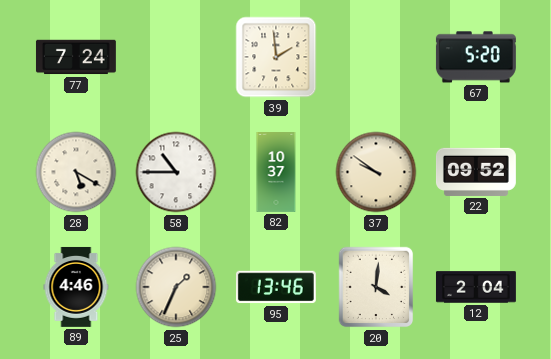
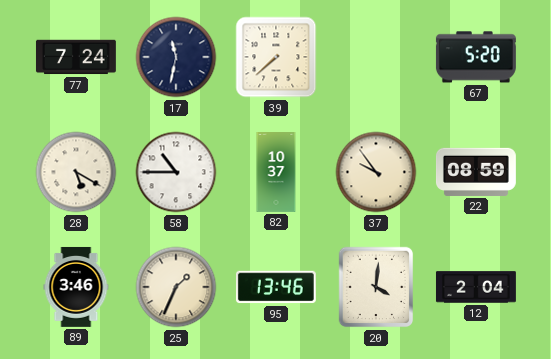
17: none -> 11:32 (176, 57)
39: 1:59 -> 7:38 (276, 57)
37: 9:51 -> 9:54 (376, 172)
22: 09:52 -> 08:59 (476, 172)
89: 4:46 -> 3:46 (76, 287)
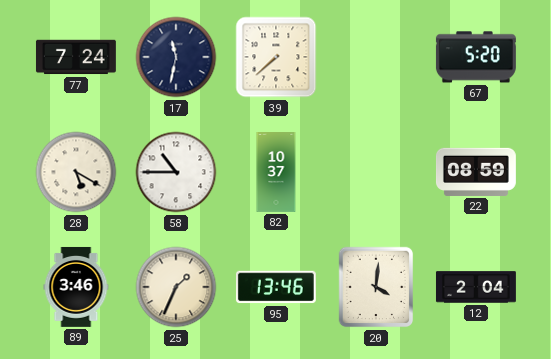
37: 9:54 -> none (376, 172)
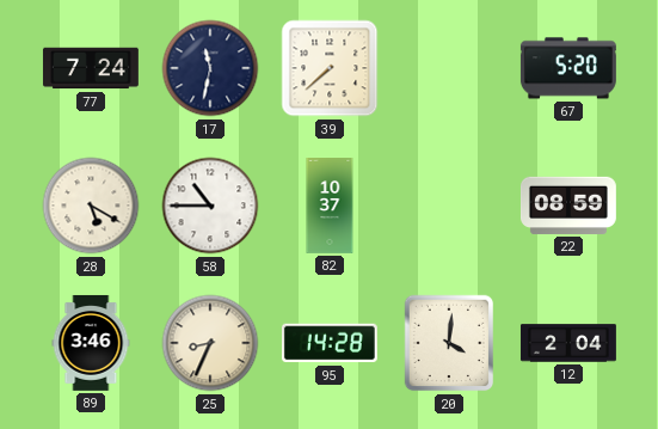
25: 1:34 -> 8:34 (210, 343)
95: 13:46 -> 14:28 (330, 343)
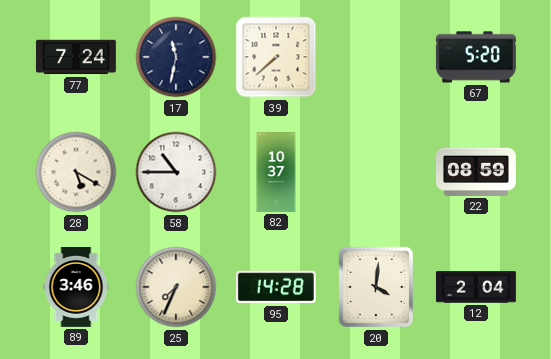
25: 8:34 -> 7:34 (176, 287)
